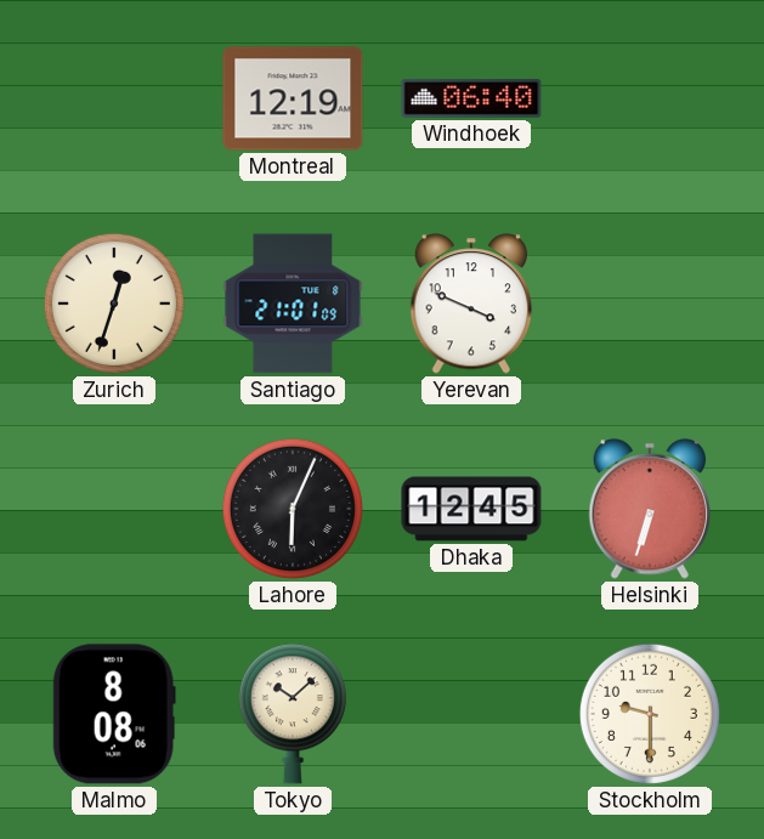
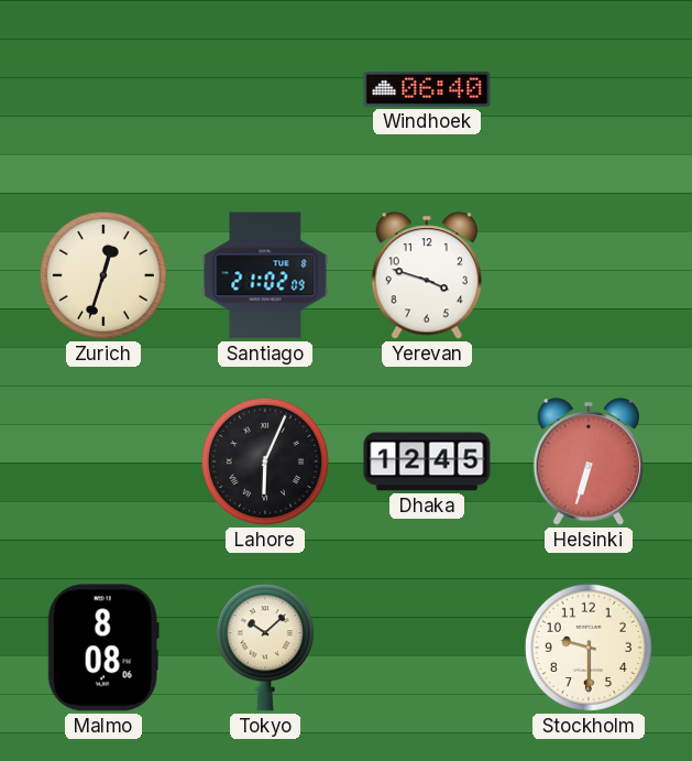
Montreal: 12:19 -> none (293, 98)
Santiago: 21:01 -> 21:02 (265, 275)
Yerevan: 3:49 -> 3:48 (426, 275)
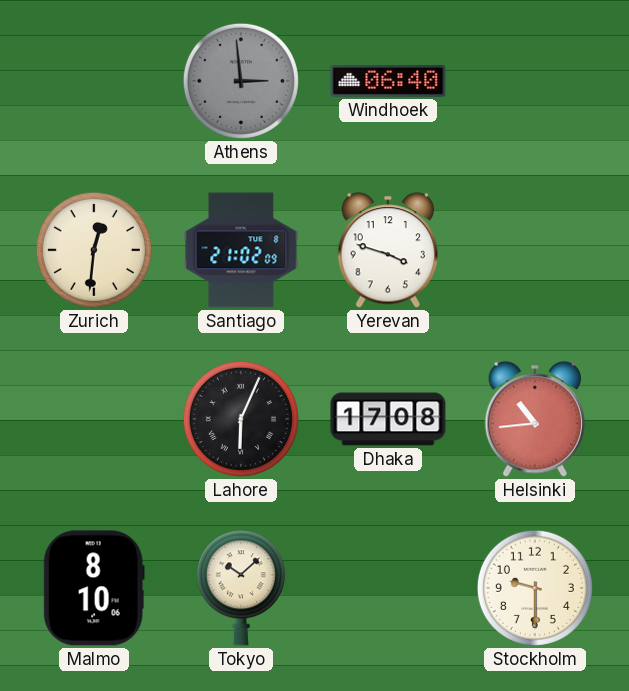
Athens: none -> 2:59 (241, 81)
Zurich: 12:33 -> 12:31 (94, 250)
Dhaka: 12:45 -> 17:08 (388, 419)
Helsinki: 6:33 -> 10:44 (534, 419)
Malmo: 8:08 -> 8:10 (94, 588)
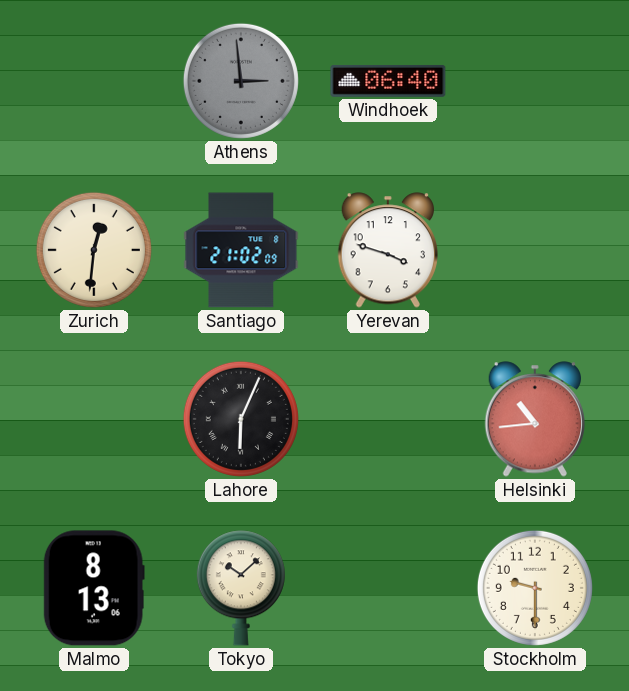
Dhaka: 17:08 -> none (388, 419)
Malmo: 8:10 -> 8:13 (94, 588)
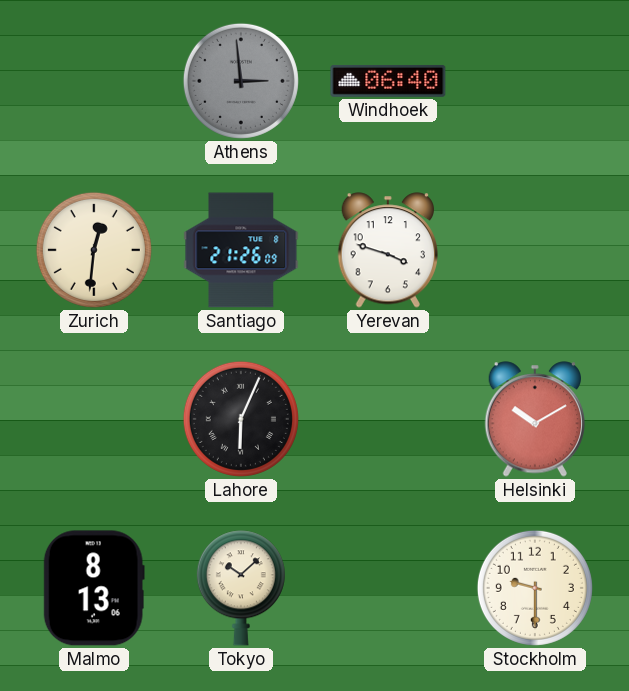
Santiago: 21:02 -> 21:26 (241, 250)
Helsinki: 10:44 -> 10:10 (534, 419)
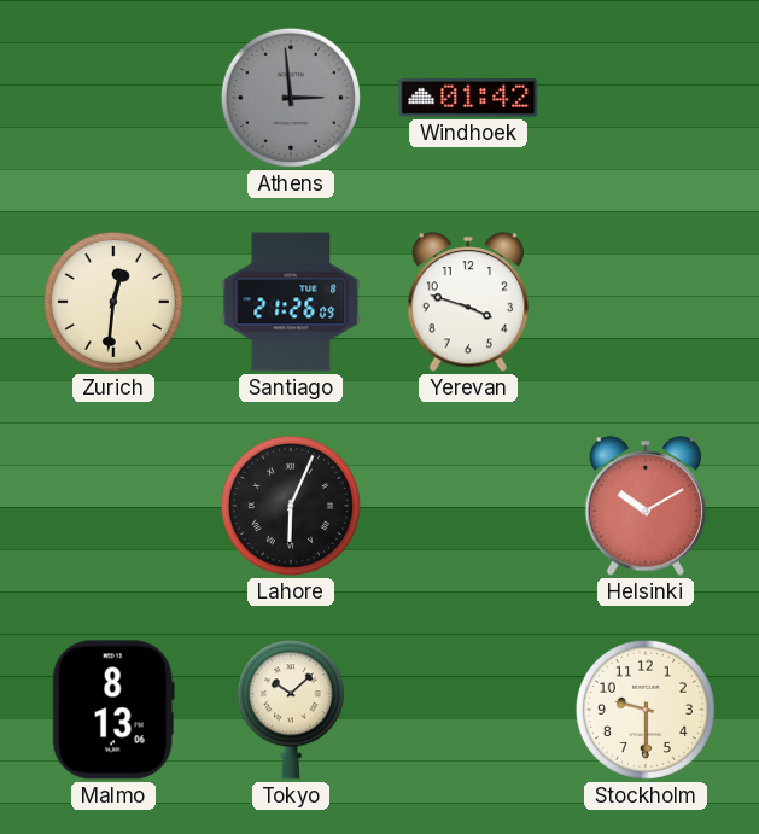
Windhoek: 06:40 -> 01:42 (468, 98)
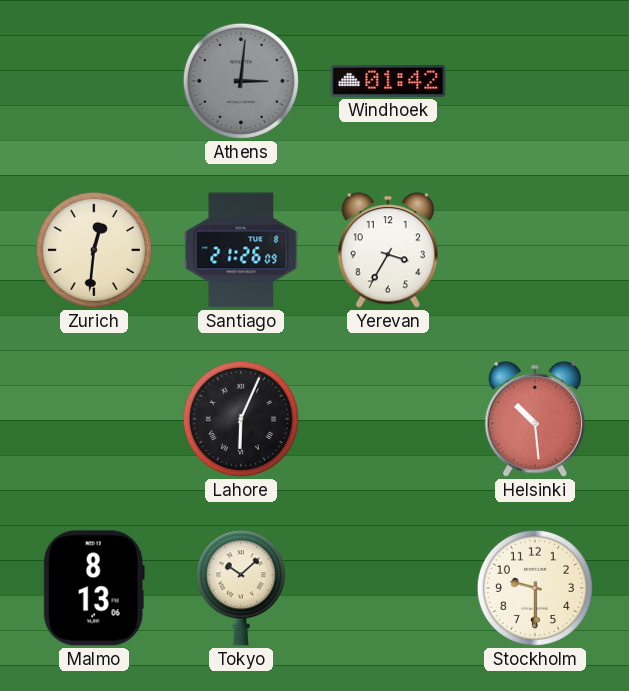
Athens: 2:59 -> 3:01 (241, 81)
Yerevan: 3:48 -> 3:35 (387, 250)
Helsinki: 10:10 -> 10:29 (534, 419)
